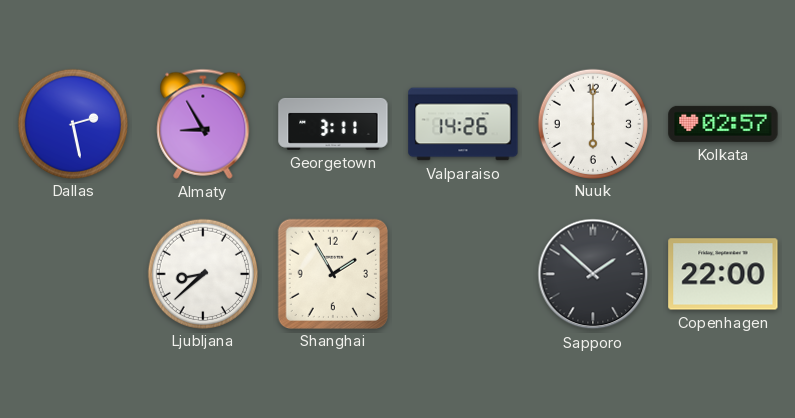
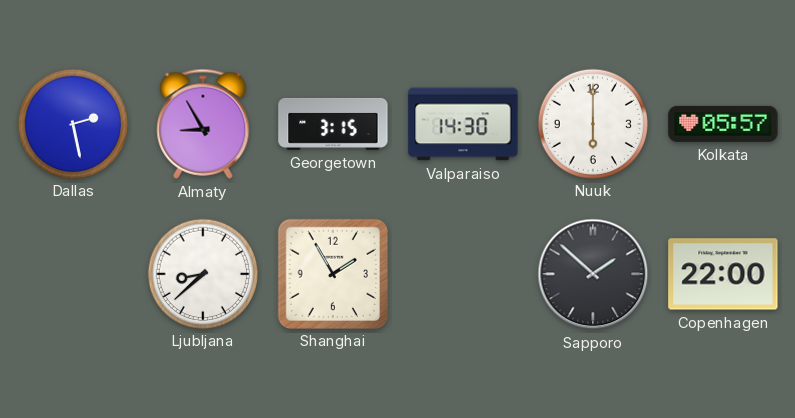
Georgetown: 3:11 -> 3:15 (333, 124)
Valparaiso: 14:26 -> 14:30 (463, 124)
Kolkata: 02:57 -> 05:57 (723, 124)
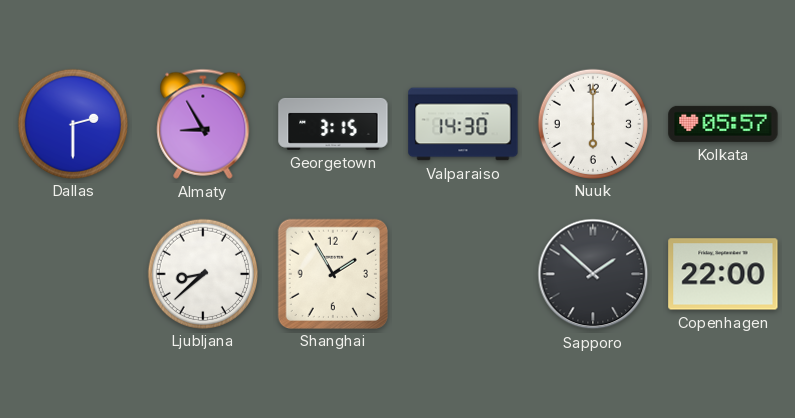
Dallas: 2:28 -> 2:30 (72, 123)
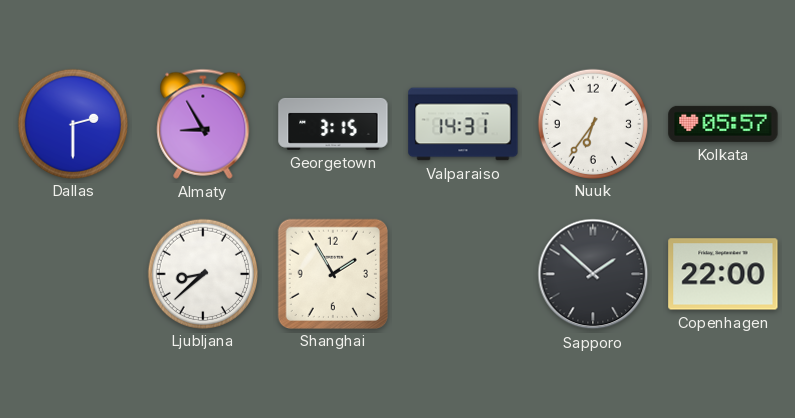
Valparaiso: 14:30 -> 14:31 (463, 124)
Nuuk: 6:00 -> 6:36 (592, 123)
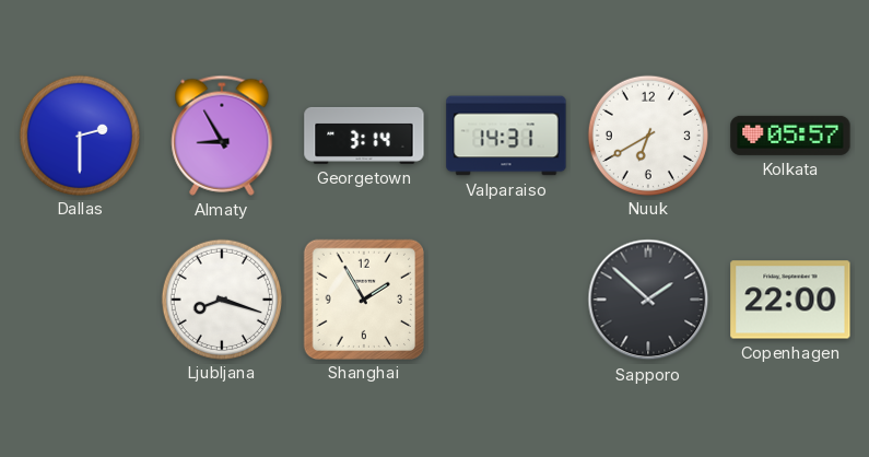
Georgetown: 3:15 -> 3:14 (364, 136)
Nuuk: 6:36 -> 6:40 (647, 134)
Ljubljana: 8:38 -> 8:18 (221, 298)
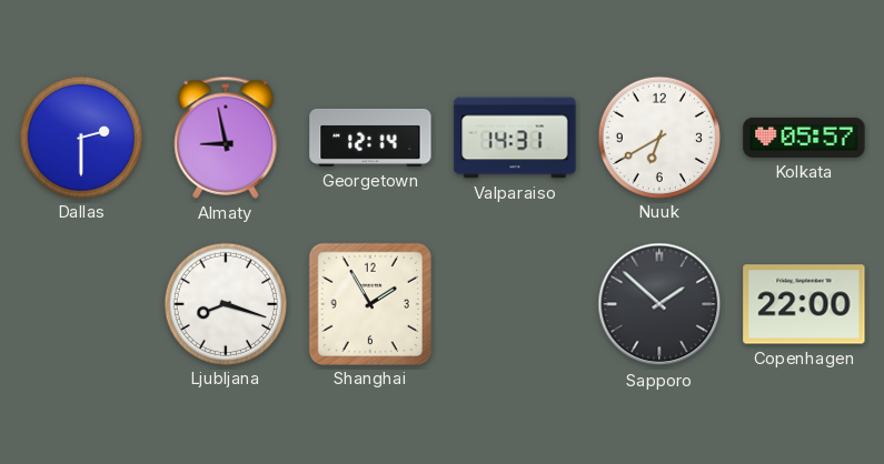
Almaty: 8:55 -> 8:58 (226, 138)
Georgetown: 3:14 -> 12:14 (370, 138)
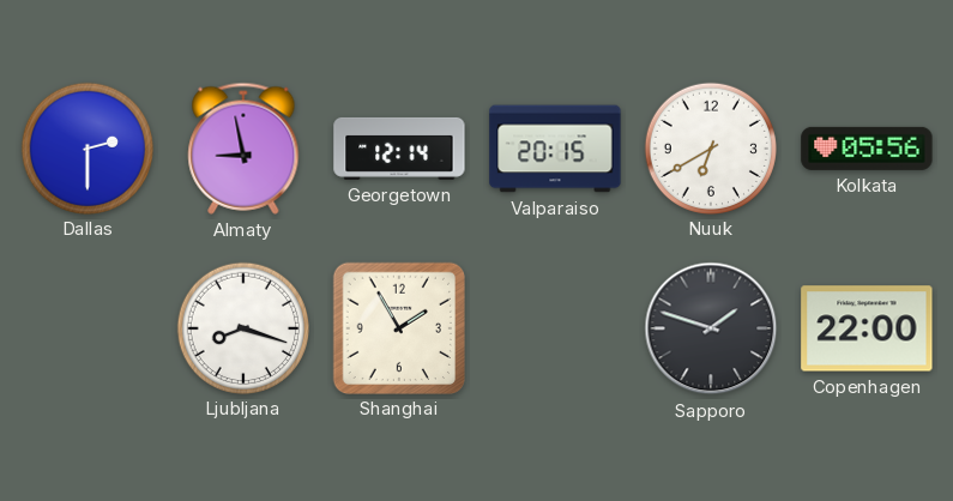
Valparaiso: 14:31 -> 20:15 (555, 149)
Kolkata: 05:57 -> 05:56 (867, 149)
Sapporo: 1:52 -> 1:48 (711, 328)
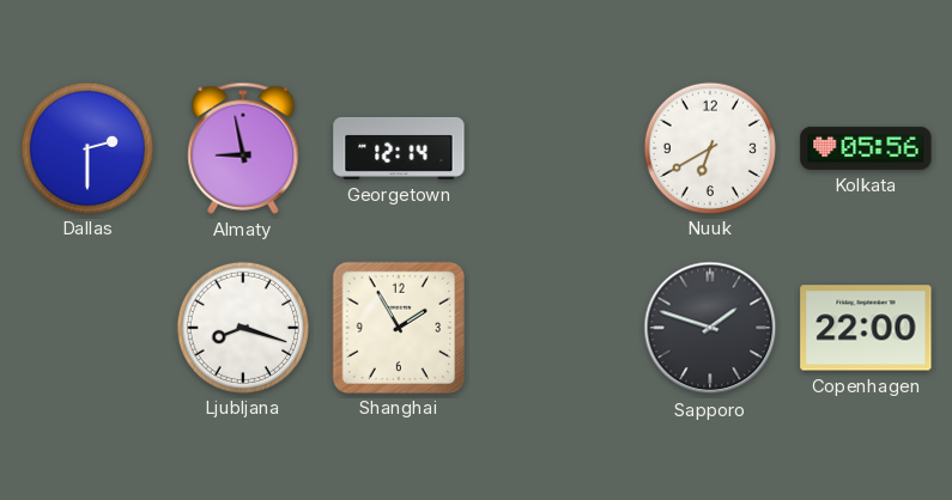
Valparaiso: 20:15 -> none (555, 149)
